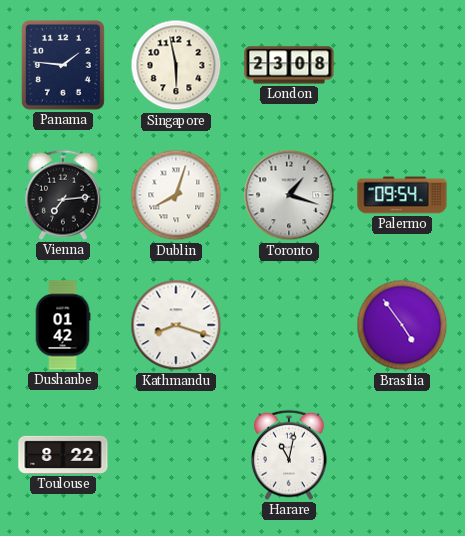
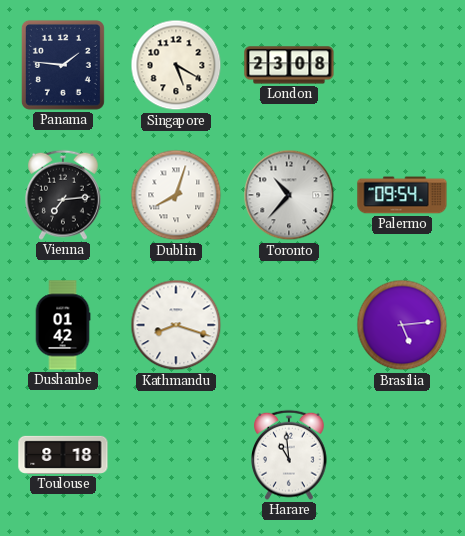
Singapore: 5:58 -> 5:20 (176, 65)
Toronto: 1:18 -> 10:37 (289, 195)
Brasilia: 4:54 -> 5:14 (402, 325)
Toulouse: 8:22 -> 8:18 (63, 455)
Harare: 11:02 -> 10:59 (290, 455)
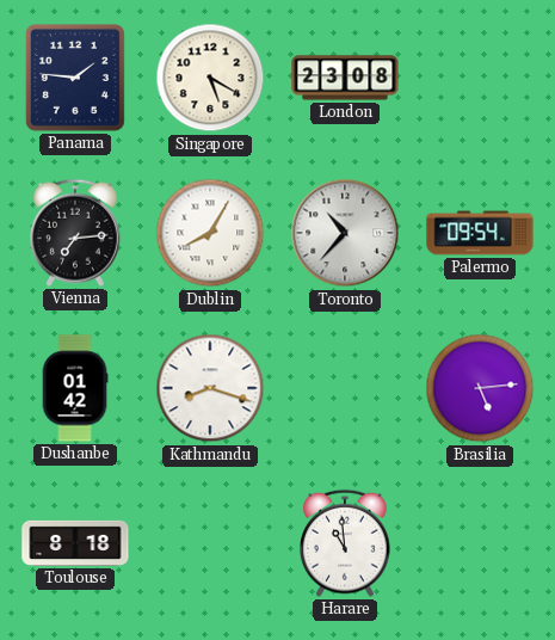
Dublin: 8:03 -> 8:05 (210, 233)
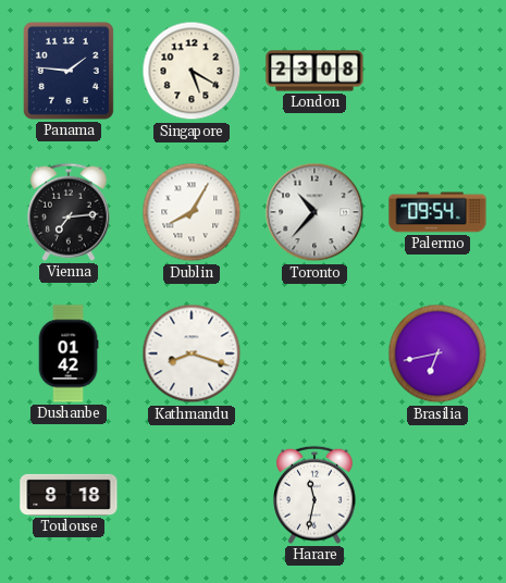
Brasilia: 5:14 -> 6:43 (437, 353)
Harare: 10:59 -> 11:32 (316, 495)
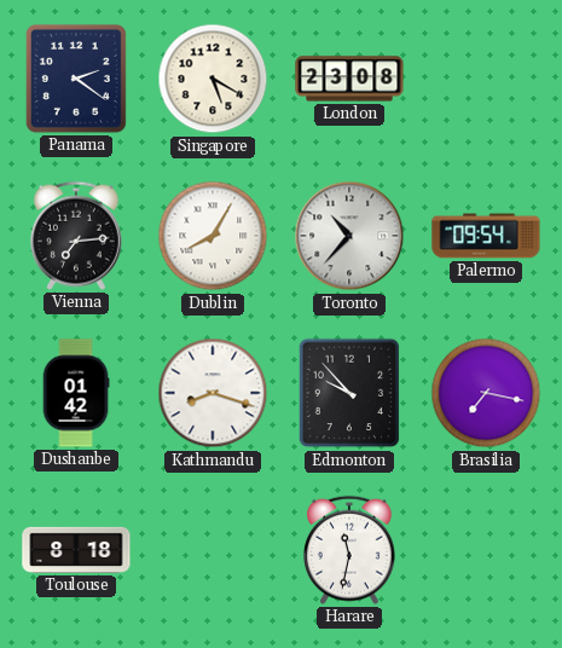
Panama: 1:46 -> 2:21 (76, 79)
Edmonton: none -> 9:53 (349, 393)
Brasilia: 6:43 -> 7:17 (486, 393)
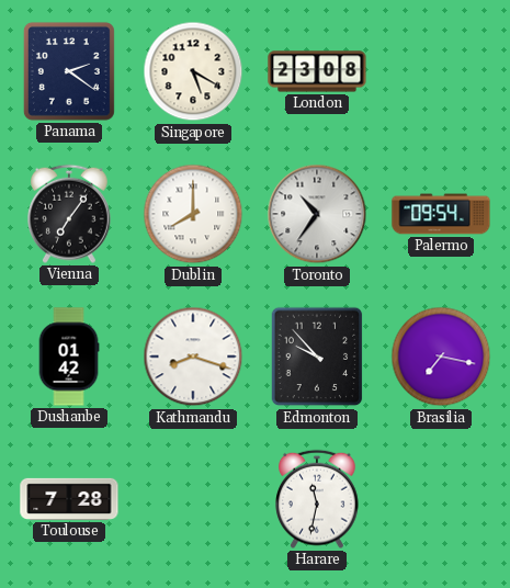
Vienna: 7:14 -> 7:06 (70, 214)
Dublin: 8:05 -> 8:00 (193, 214)
Toronto: 10:37 -> 10:36 (317, 214)
Toulouse: 8:18 -> 7:28 (69, 499)
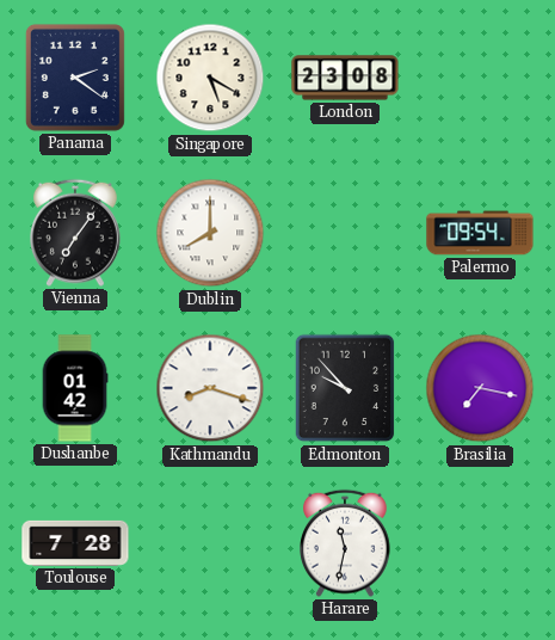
Toronto: 10:36 -> none (317, 214)
